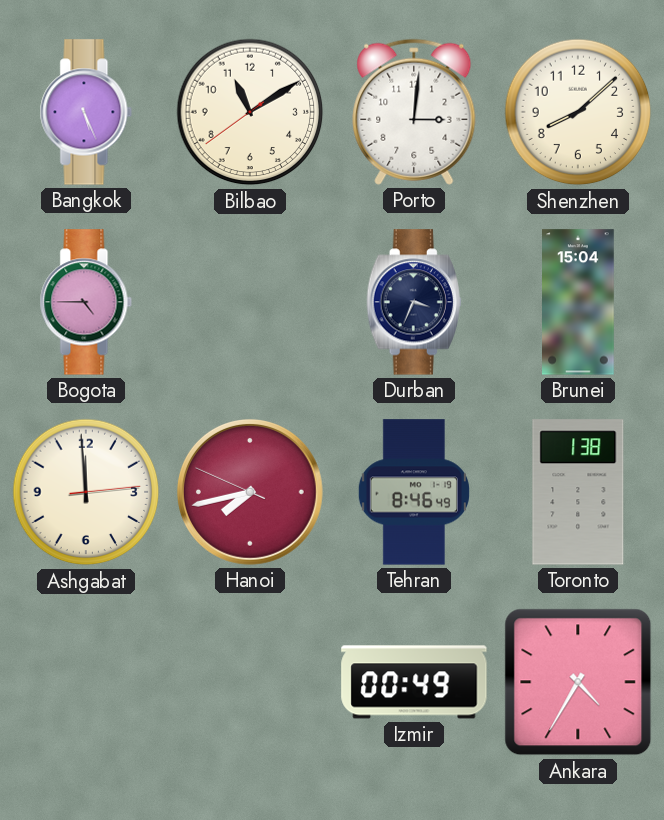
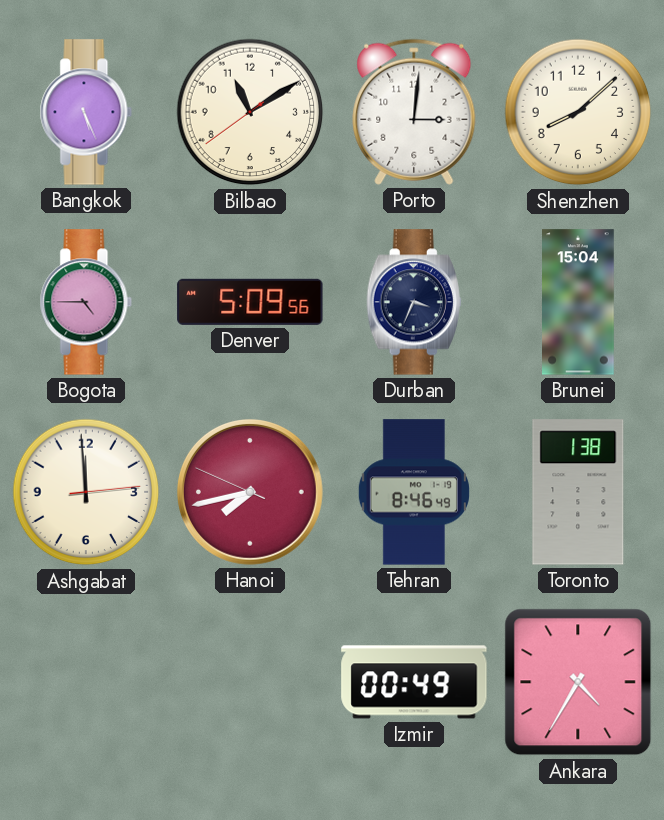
Denver: none -> 5:09 (250, 302)
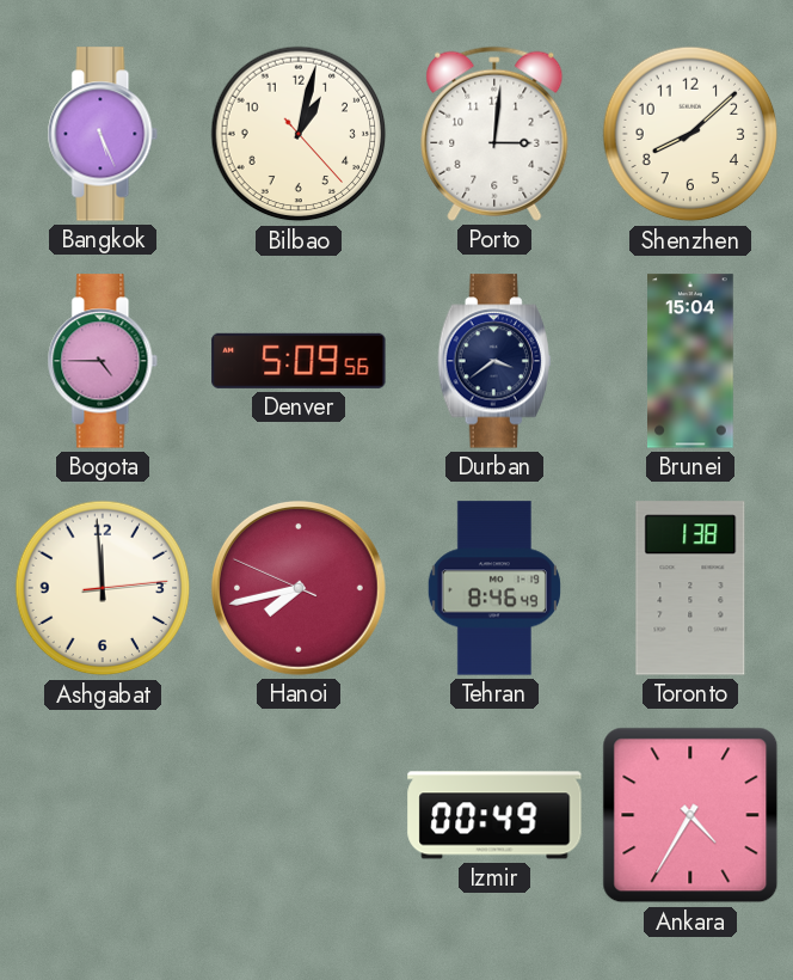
Bilbao: 11:09 -> 1:02 (299, 134)
Durban: 3:34 -> 3:39 (494, 361)
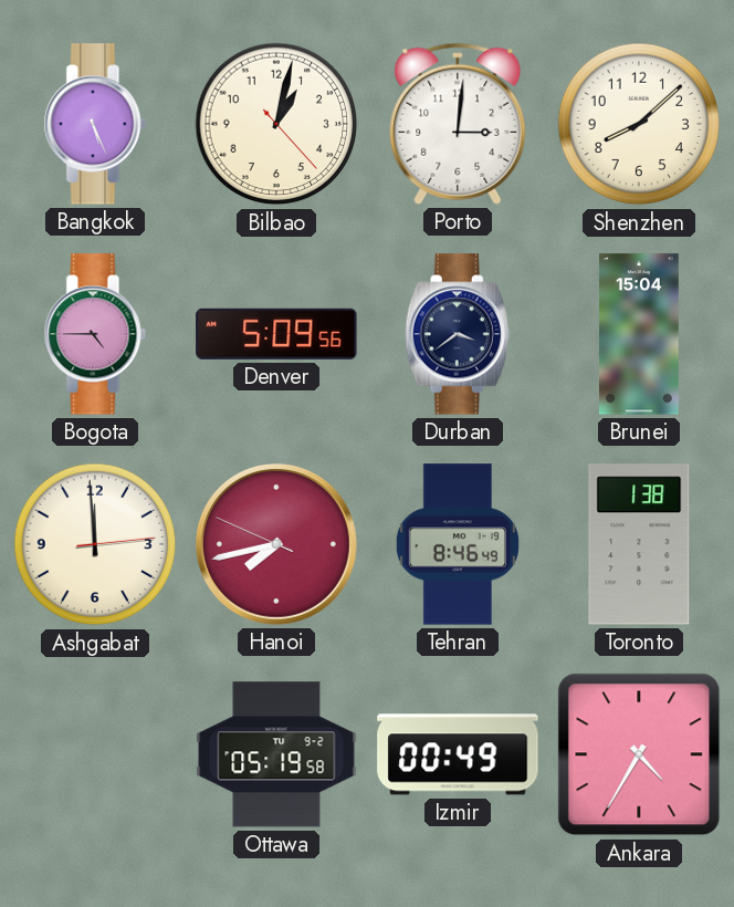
Ottawa: none -> 05:19 (276, 754)
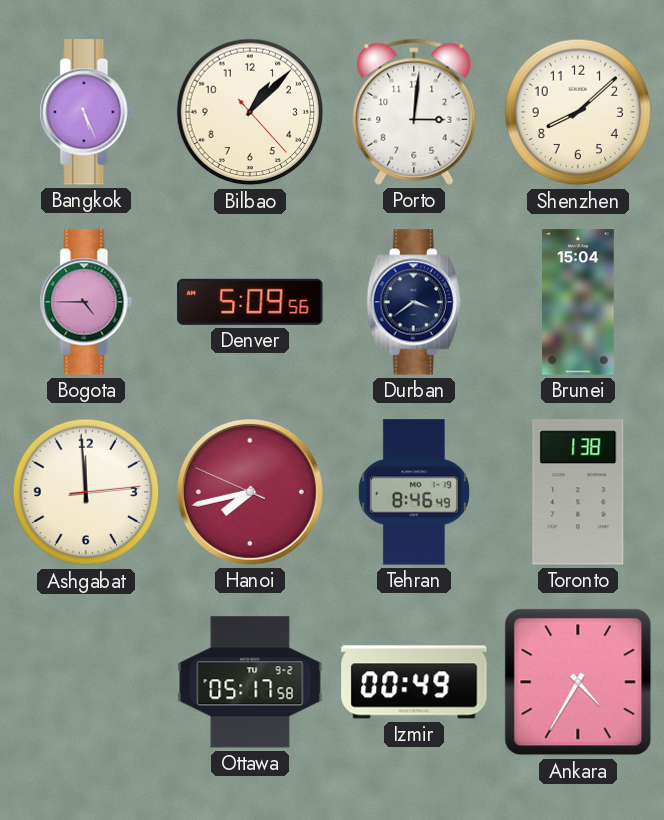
Bilbao: 1:02 -> 1:07 (250, 112)
Ottawa: 05:19 -> 05:17 (250, 682)
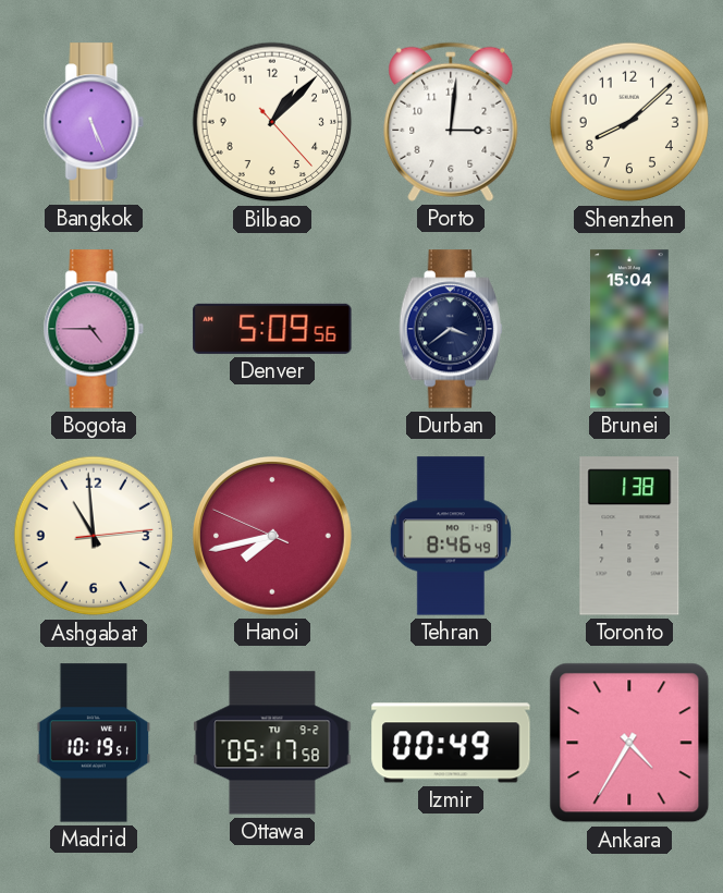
Ashgabat: 11:59 -> 10:59 (94, 536)
Madrid: none -> 10:19 (94, 743)
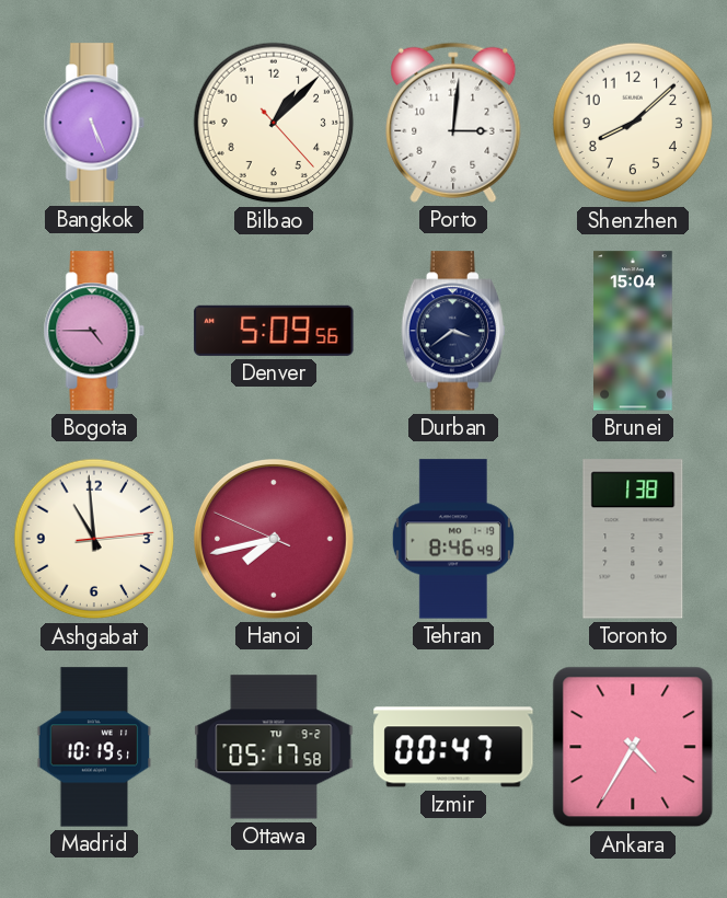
Izmir: 00:49 -> 00:47 (453, 747)
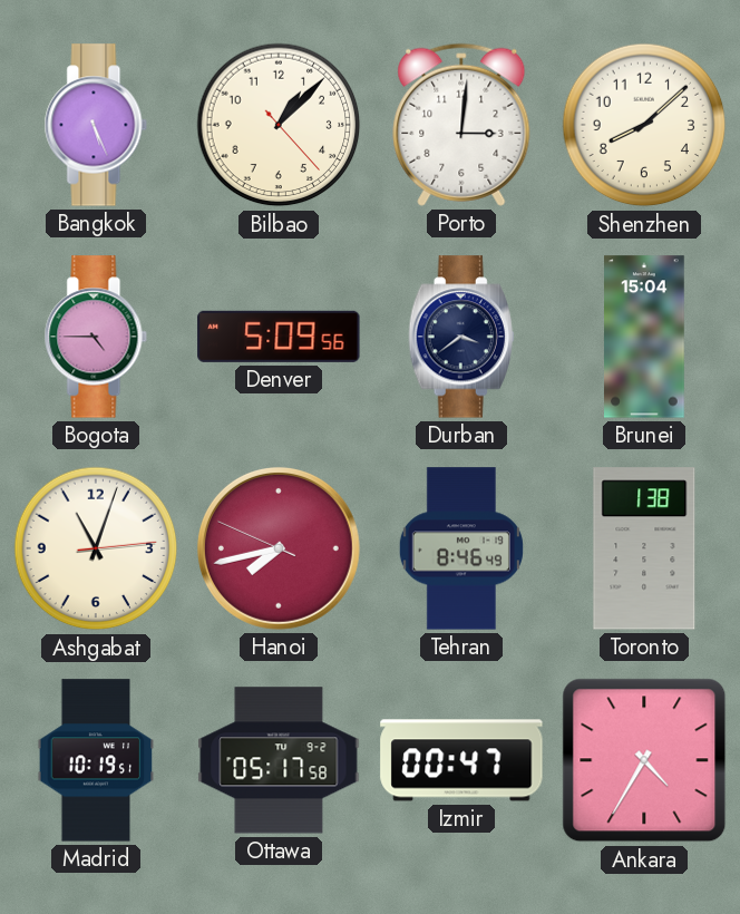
Ashgabat: 10:59 -> 11:03 (96, 548)
